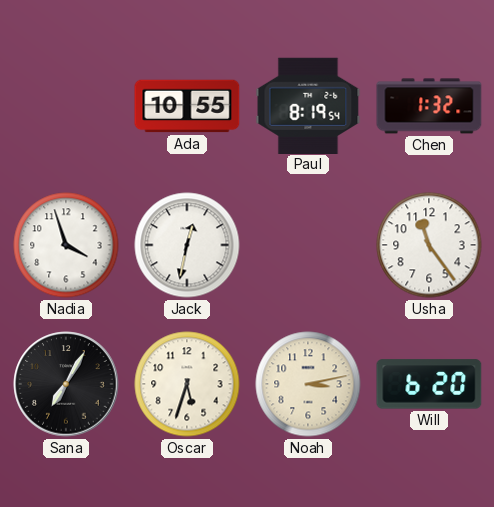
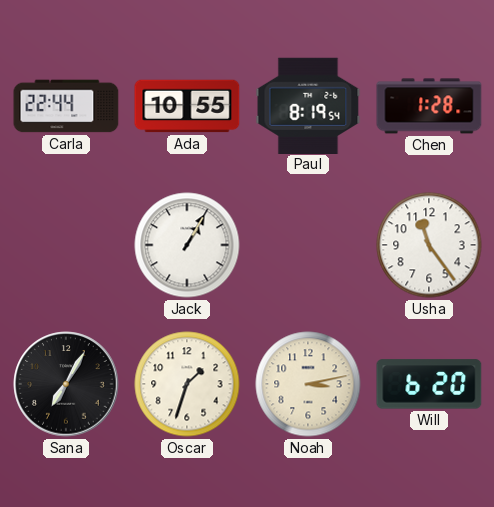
Carla: none -> 22:44 (66, 106)
Chen: 1:32 -> 1:28 (429, 106)
Nadia: 3:57 -> none (66, 245)
Jack: 12:32 -> 1:05 (187, 245)
Oscar: 5:33 -> 1:33 (187, 384)
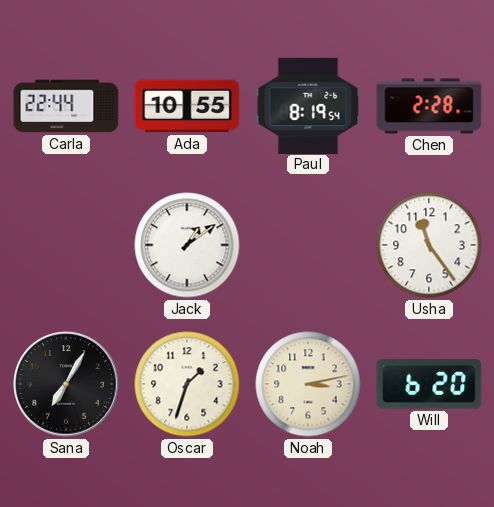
Chen: 1:28 -> 2:28 (429, 106)
Jack: 1:05 -> 1:09 (187, 245)
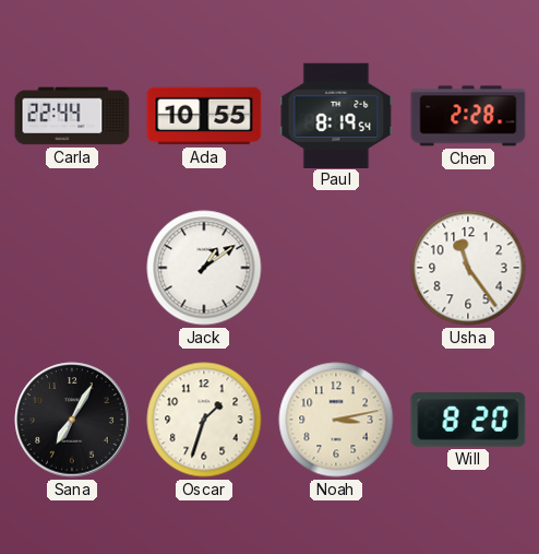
Will: 6:20 -> 8:20 (468, 420)
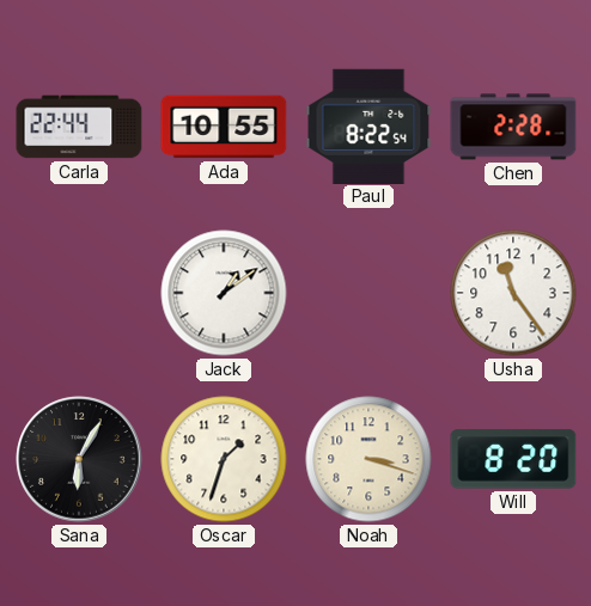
Paul: 8:19 -> 8:22 (368, 126)
Sana: 7:05 -> 6:05 (79, 459)
Noah: 3:13 -> 3:18 (368, 459)
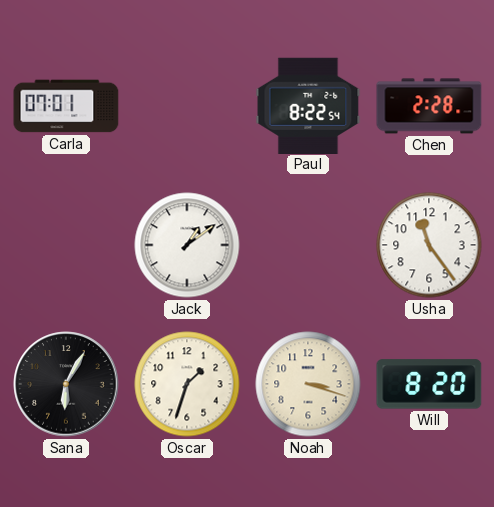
Carla: 22:44 -> 07:01 (66, 106)
Ada: 10:55 -> none (224, 127)
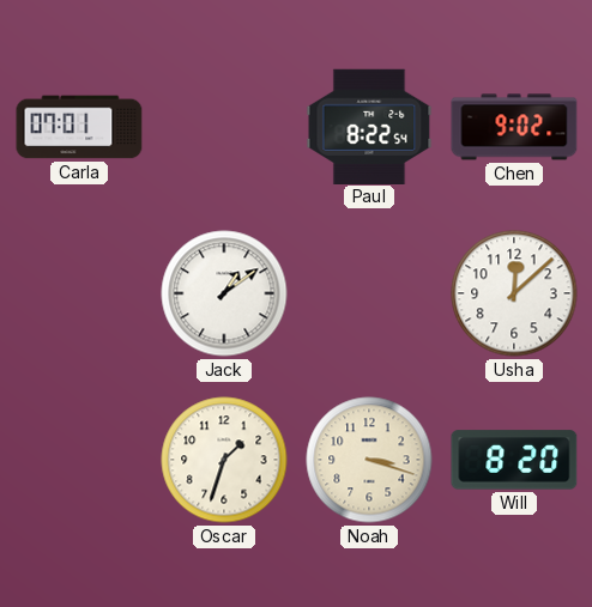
Chen: 2:28 -> 9:02 (514, 127)
Usha: 11:24 -> 12:08 (514, 293)
Sana: 6:05 -> none (66, 384)
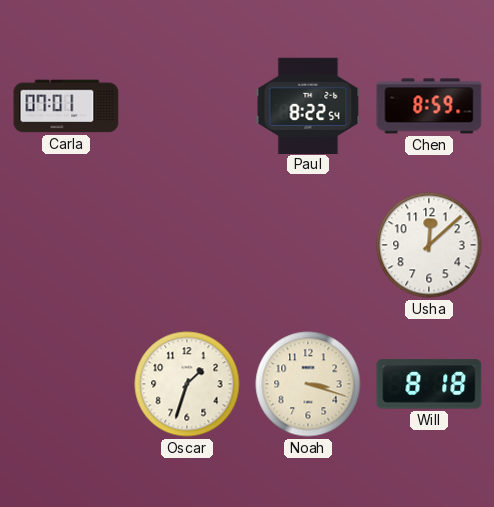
Chen: 9:02 -> 8:59 (429, 106)
Jack: 1:09 -> none (224, 293)
Will: 8:20 -> 8:18 (429, 384)
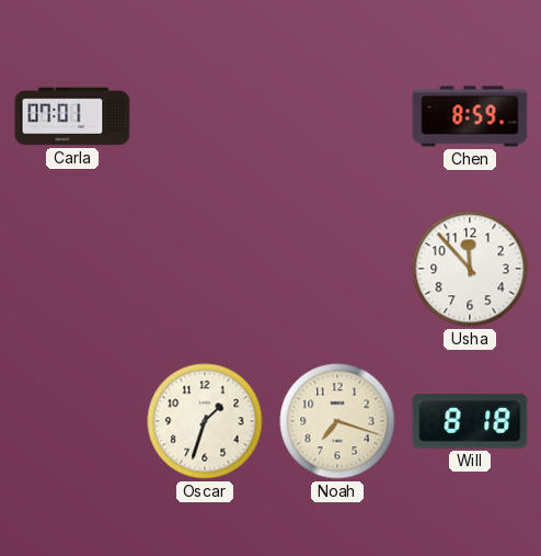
Paul: 8:22 -> none (308, 105)
Usha: 12:08 -> 11:53 (470, 269)
Noah: 3:18 -> 7:18 (337, 421)
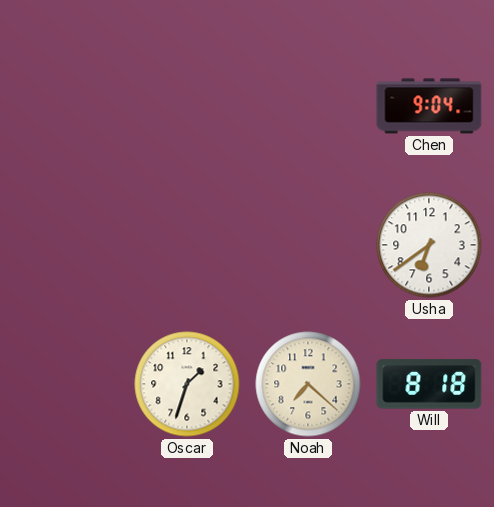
Carla: 07:01 -> none (72, 116)
Chen: 8:59 -> 9:04 (429, 106)
Usha: 11:53 -> 6:39 (429, 245)
Noah: 7:18 -> 7:22 (308, 384)
